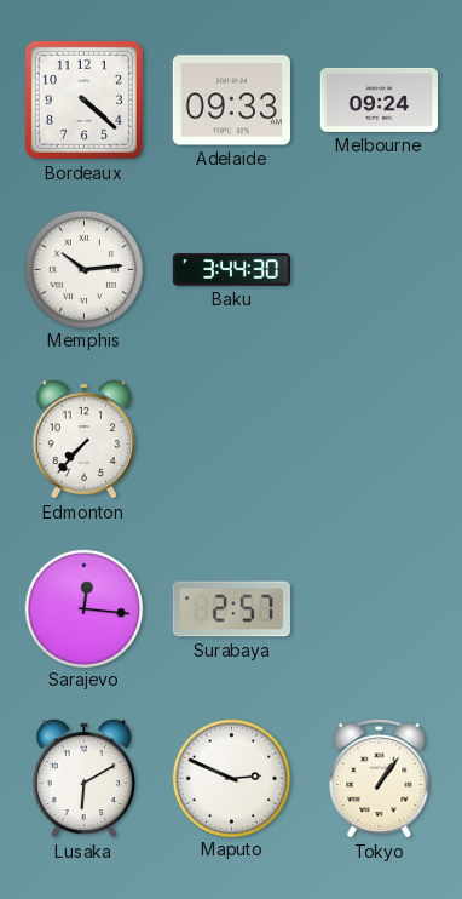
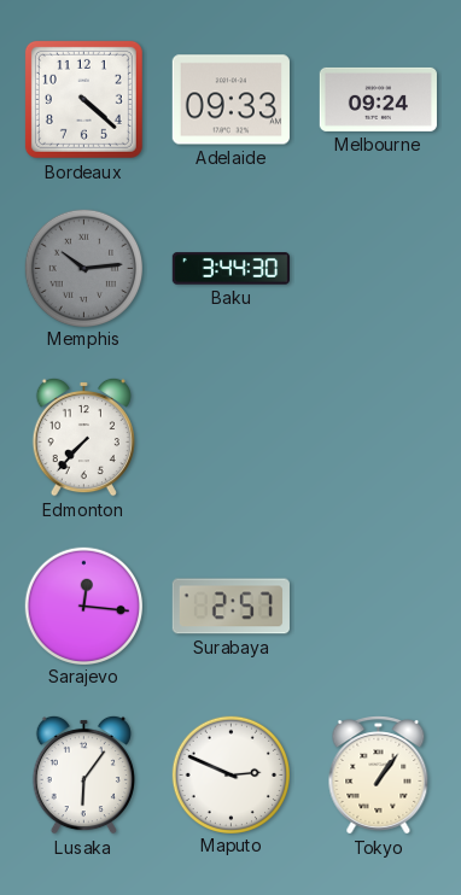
Memphis dial: white -> grey (83, 268)
Lusaka: 6:10 -> 6:06 (83, 774)
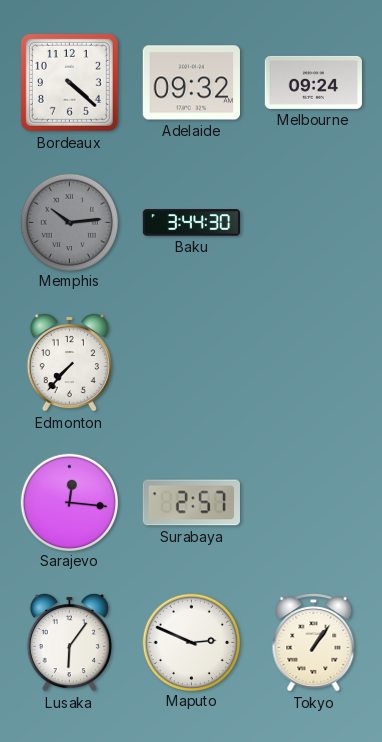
Adelaide: 09:33 -> 09:32 (191, 83)
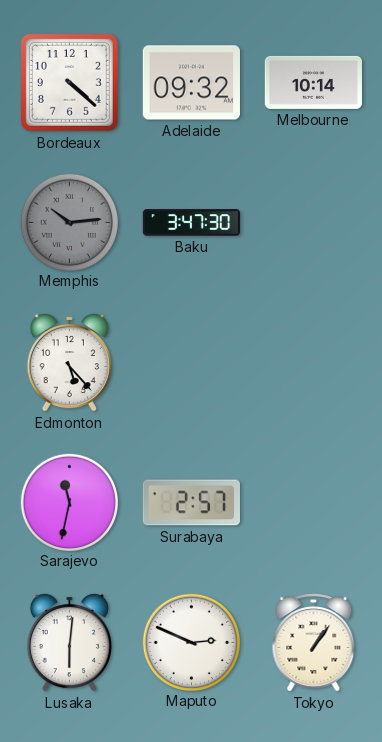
Melbourne: 09:24 -> 10:14 (313, 82)
Baku: 3:44 -> 3:47 (191, 223)
Edmonton: 7:37 -> 5:23 (69, 362)
Sarajevo: 12:16 -> 11:32 (69, 502)
Lusaka: 6:06 -> 6:01 (69, 642)
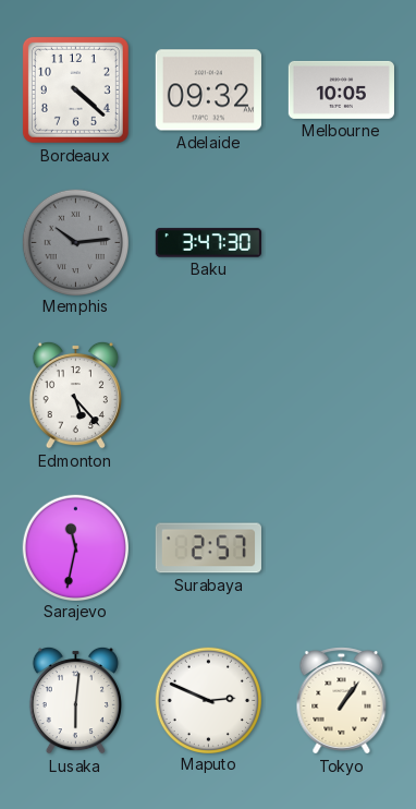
Melbourne: 10:14 -> 10:05 (341, 89)
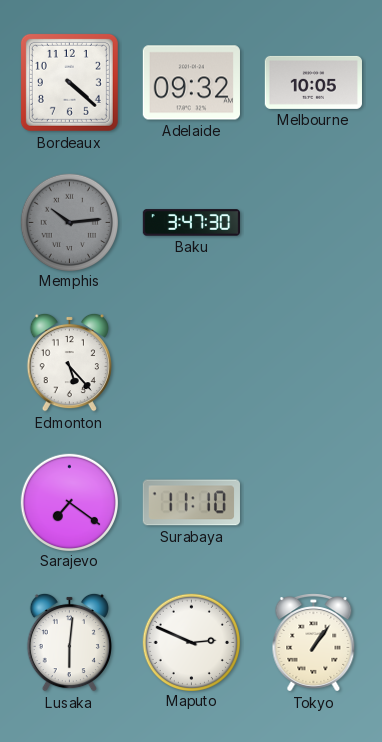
Sarajevo: 11:32 -> 7:21 (69, 502)
Surabaya: 2:57 -> 11:10 (191, 503)
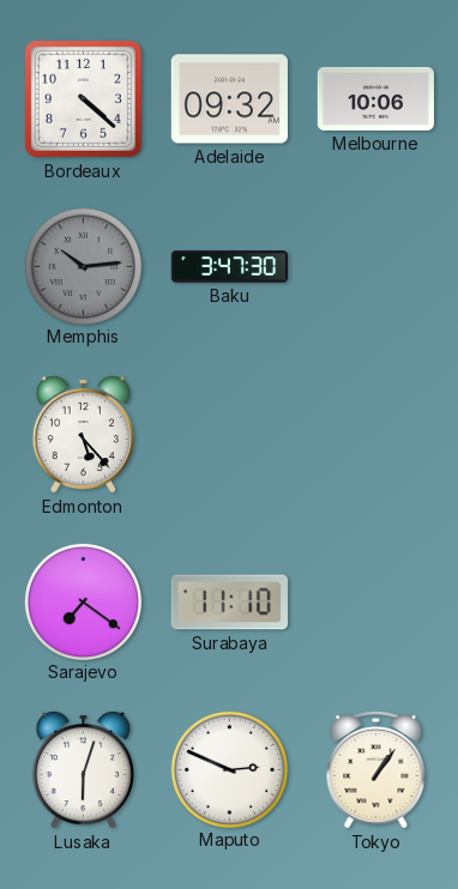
Melbourne: 10:05 -> 10:06 (375, 98)
Lusaka: 6:01 -> 6:03 (83, 769)
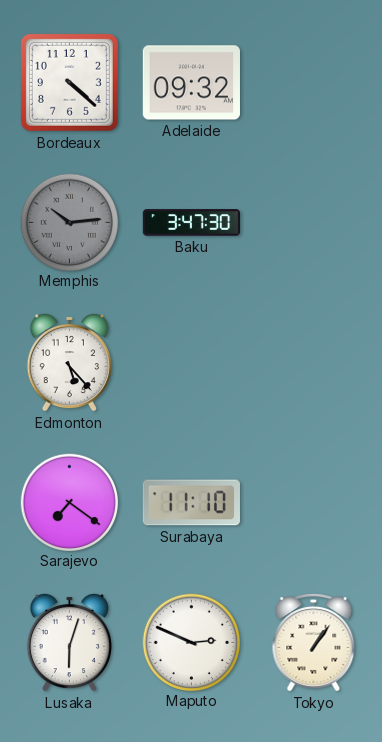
Melbourne: 10:06 -> none (375, 98)
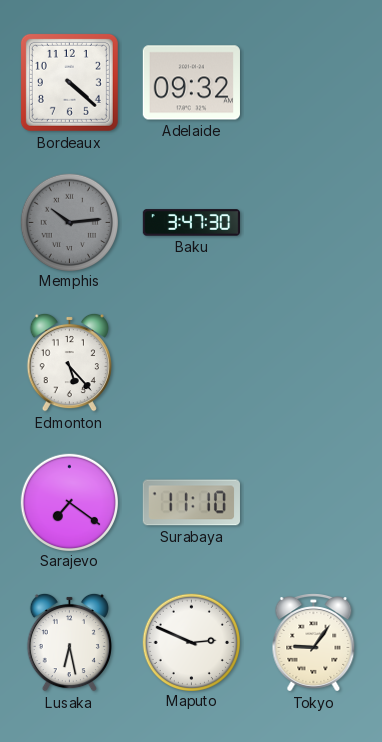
Lusaka: 6:03 -> 6:28 (69, 642)
Tokyo: 1:06 -> 9:06 (314, 643)
